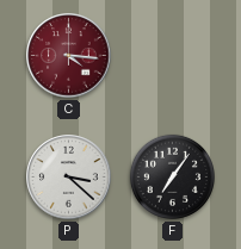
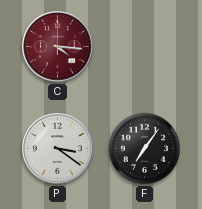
P: 3:22 -> 3:21 (58, 149)
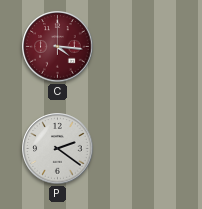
P: 3:21 -> 2:21 (58, 149)
F: 7:06 -> none (144, 148)
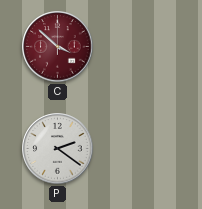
C: 4:16 -> 3:52 (58, 47)
